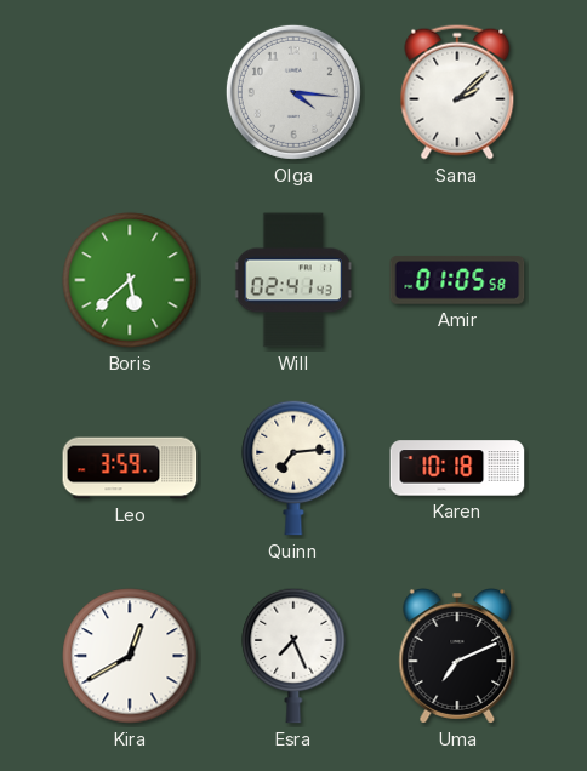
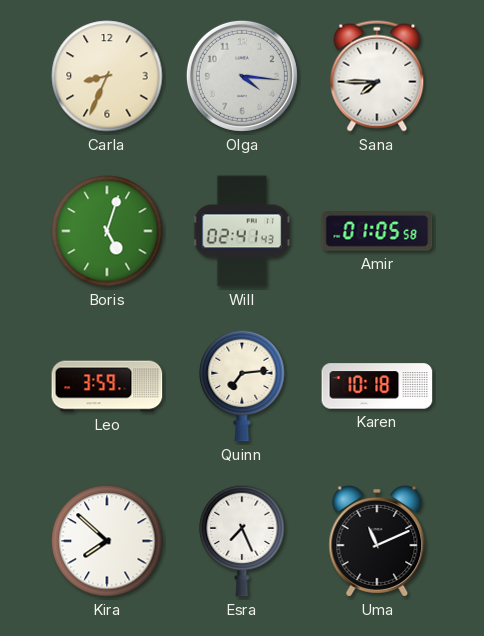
Carla: none -> 8:34 (107, 76)
Sana: 2:08 -> 7:45 (377, 76)
Boris: 5:38 -> 5:03 (107, 231)
Kira: 12:40 -> 7:52 (107, 541)
Uma: 7:11 -> 11:11 (377, 541)
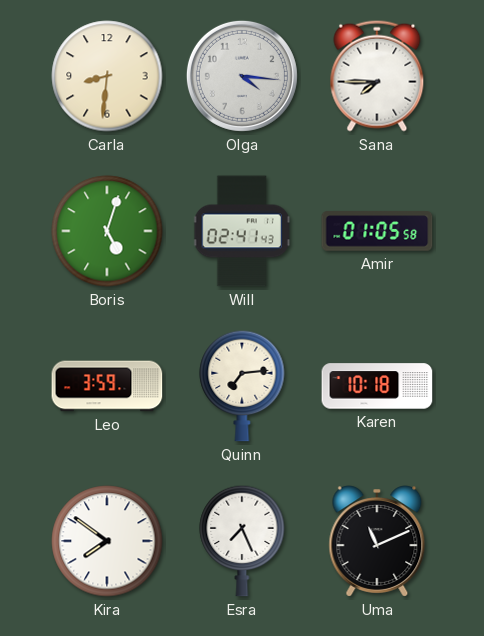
Carla: 8:34 -> 8:31 (107, 76)
Kira: 7:52 -> 7:51 (107, 541)
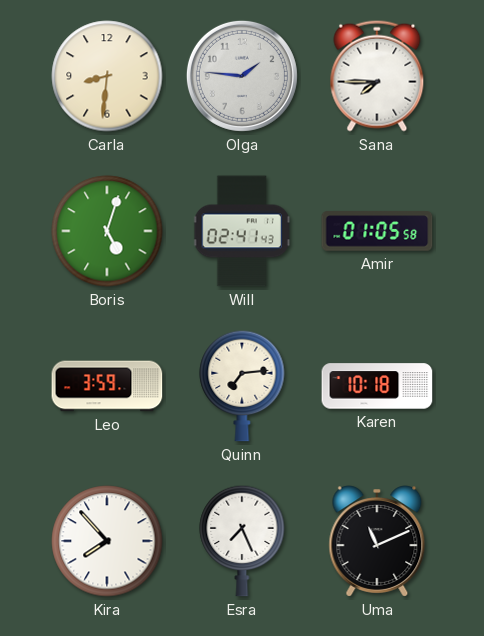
Olga: 4:16 -> 1:46 (242, 76)
Kira: 7:51 -> 7:53 (107, 541)
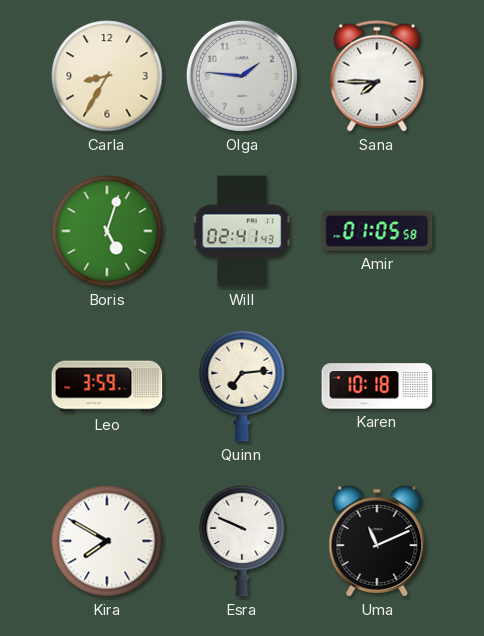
Carla: 8:31 -> 8:35 (107, 76)
Kira: 7:53 -> 7:50 (107, 541)
Esra: 7:26 -> 9:49 (242, 541)
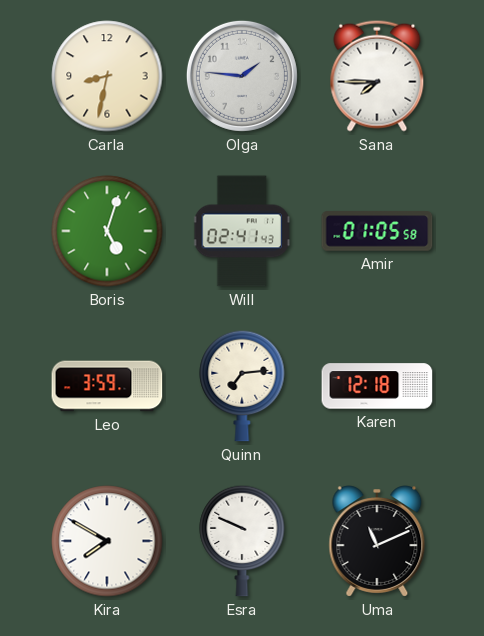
Carla: 8:35 -> 8:32 (107, 76)
Karen: 10:18 -> 12:18 (377, 386)
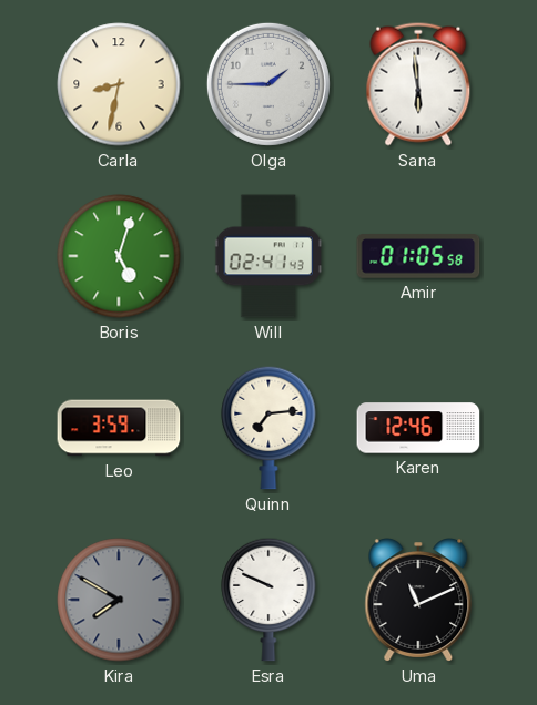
Olga: 1:46 -> 1:45 (268, 84)
Sana: 7:45 -> 5:59 (418, 84)
Karen: 12:18 -> 12:46 (418, 428)
Kira dial: white -> grey (119, 600)
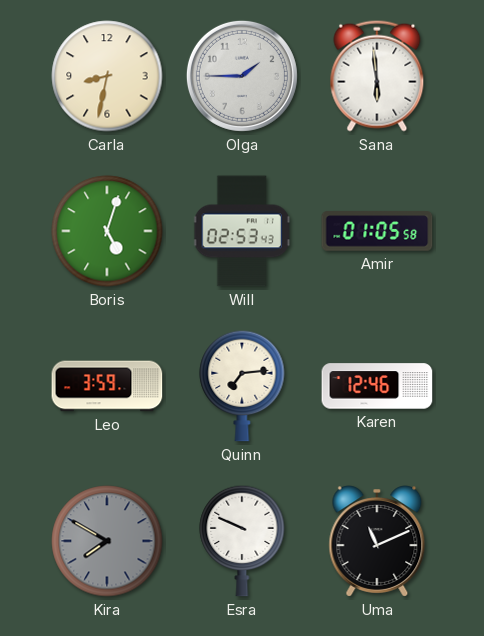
Will: 02:41 -> 02:53 (242, 231)
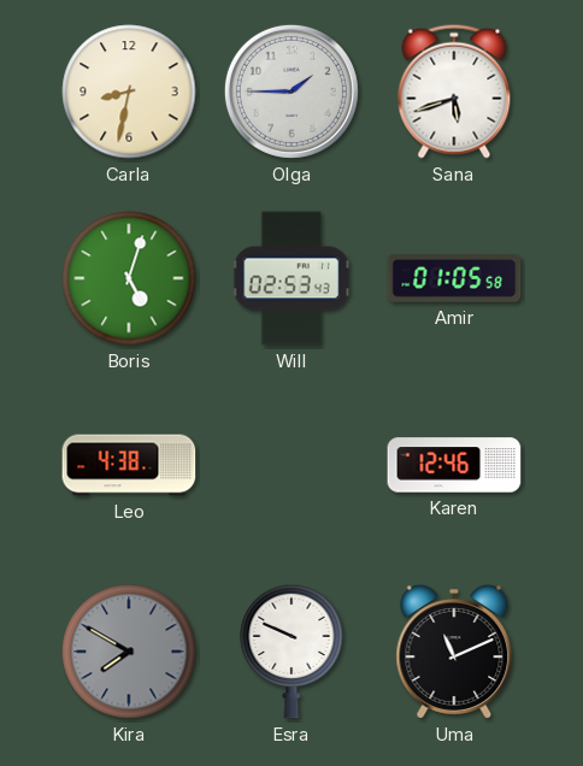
Sana: 5:59 -> 5:42 (454, 92)
Leo: 3:59 -> 4:38 (129, 465)
Quinn: 7:14 -> none (242, 386)
